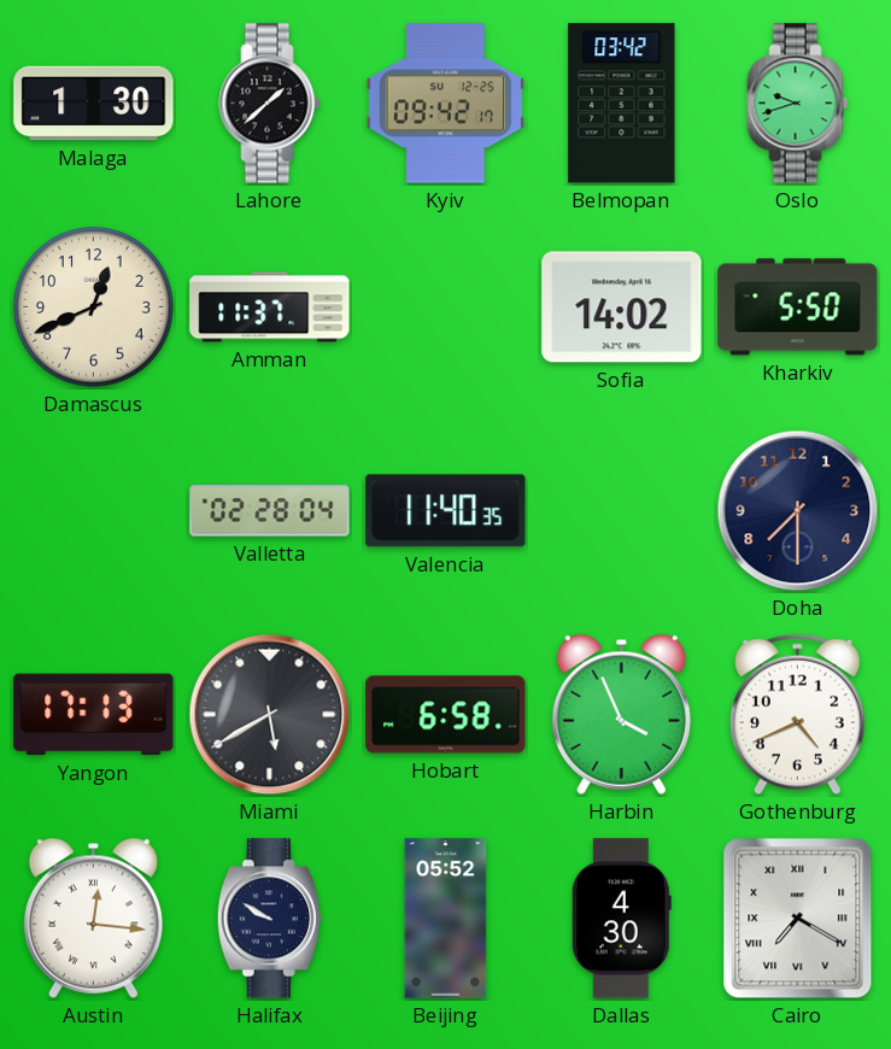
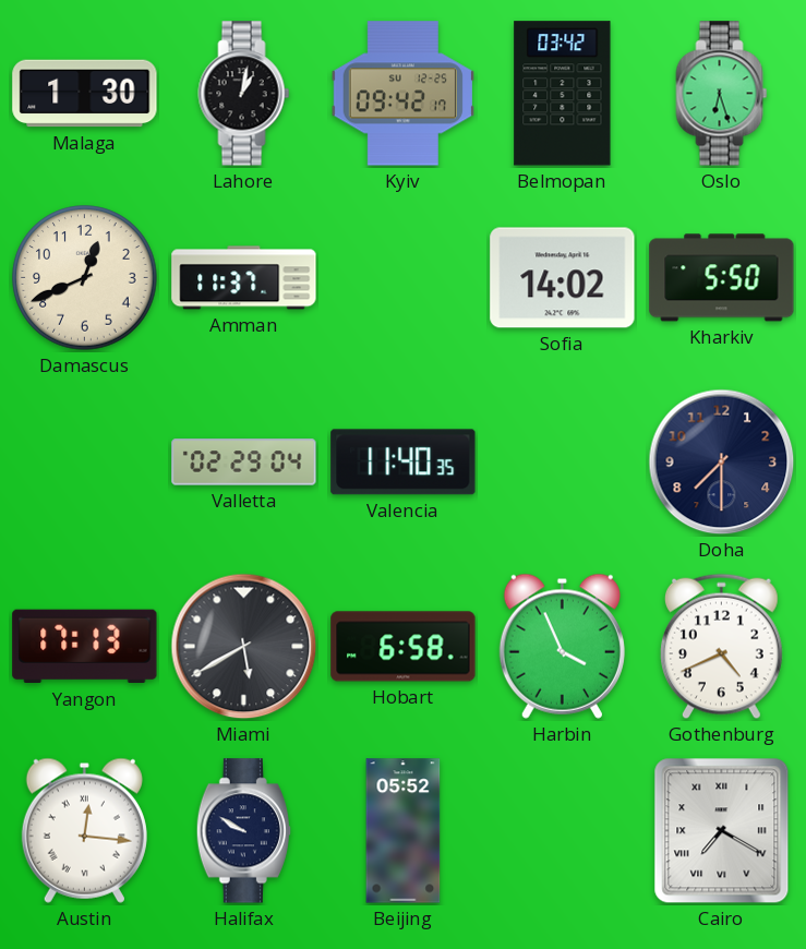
Lahore: 1:38 -> 1:02 (244, 94)
Oslo: 9:42 -> 6:27 (722, 94)
Valletta: 02:28 -> 02:29 (244, 463)
Dallas: 4:30 -> none (621, 919)
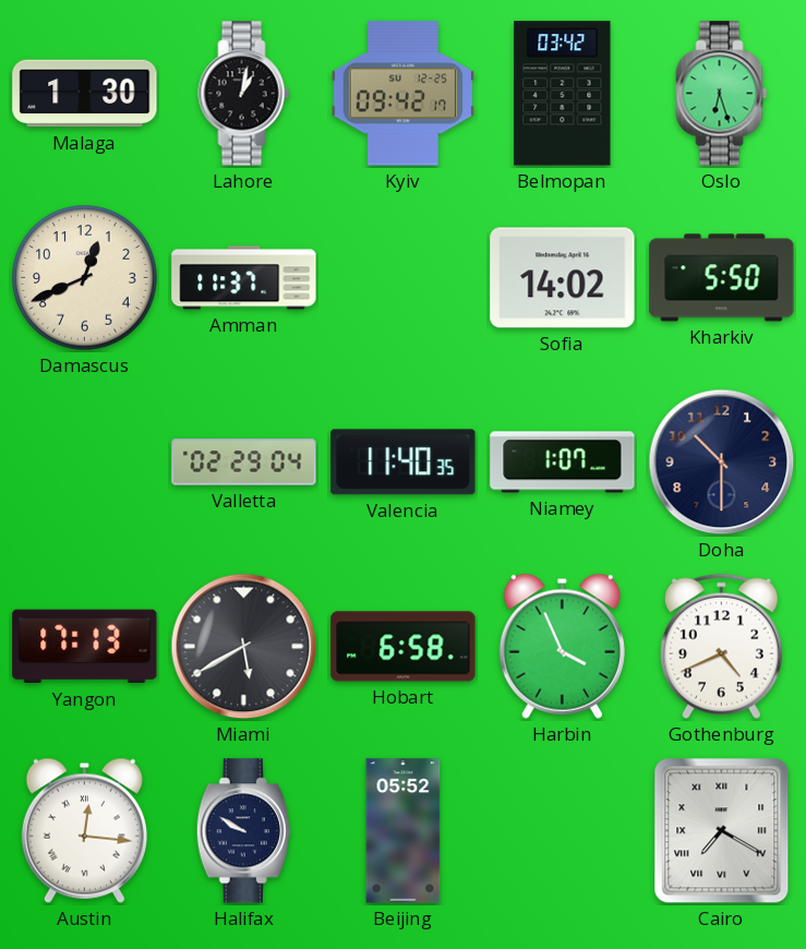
Niamey: none -> 1:07 (563, 463)
Doha: 7:30 -> 10:30 (722, 463)
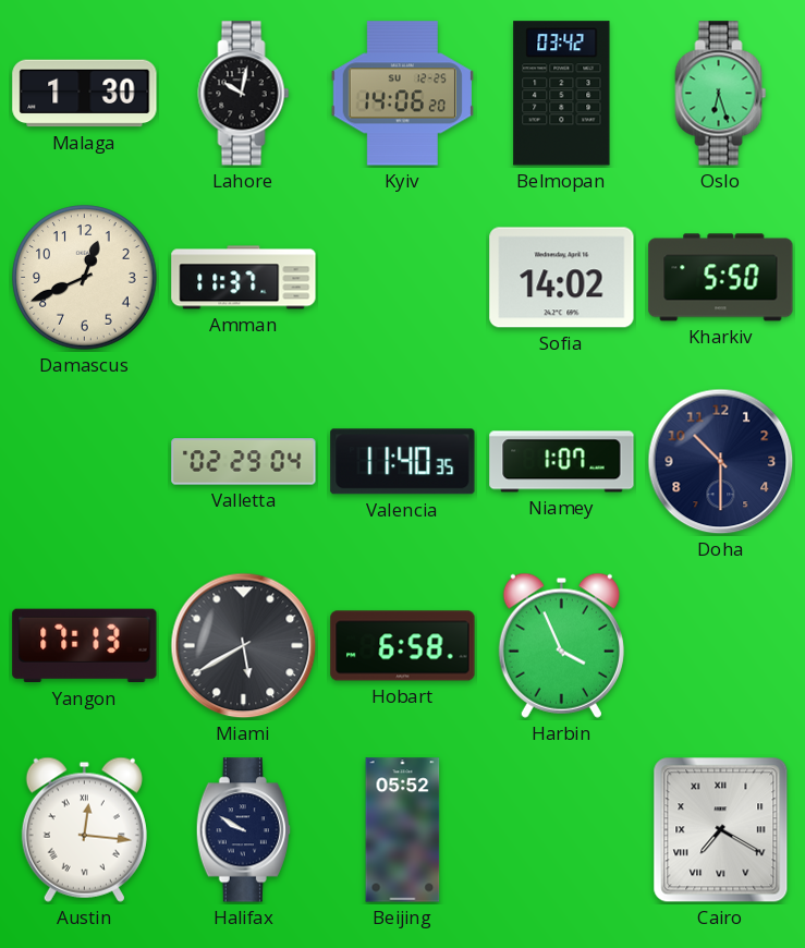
Lahore: 1:02 -> 10:02 (244, 94)
Kyiv: 09:42 -> 14:06 (402, 94)
Gothenburg: 4:41 -> none (721, 647)
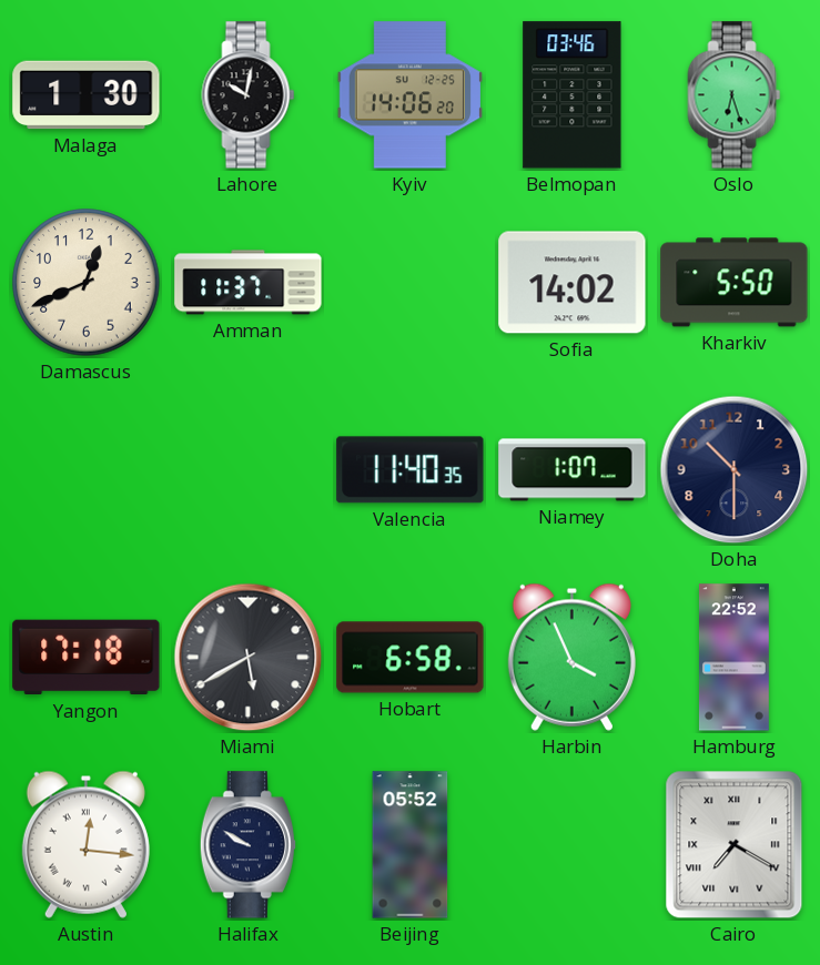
Belmopan: 03:42 -> 03:46 (573, 95)
Valletta: 02:29 -> none (244, 462)
Yangon: 17:13 -> 17:18 (87, 658)
Hamburg: none -> 22:52 (735, 658)
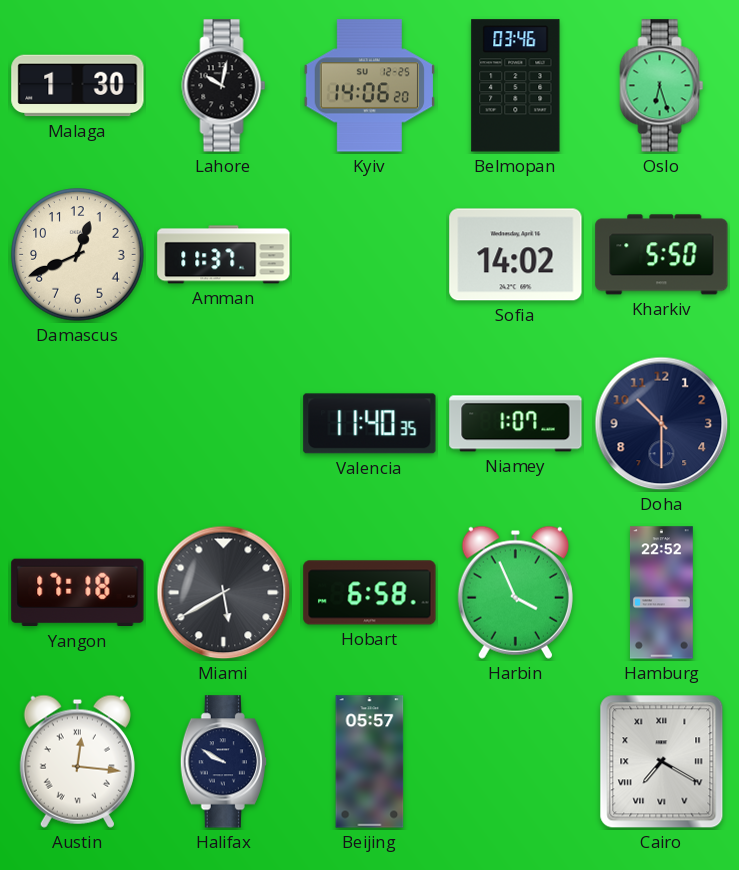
Beijing: 05:52 -> 05:57 (370, 762)
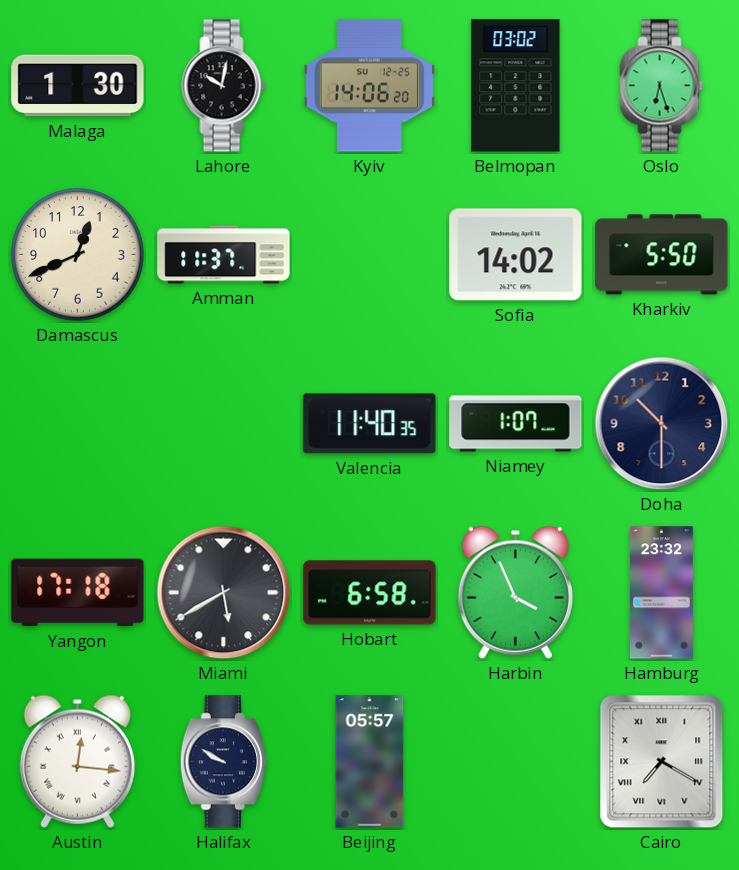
Belmopan: 03:46 -> 03:02 (516, 86)
Hamburg: 22:52 -> 23:32 (662, 593)
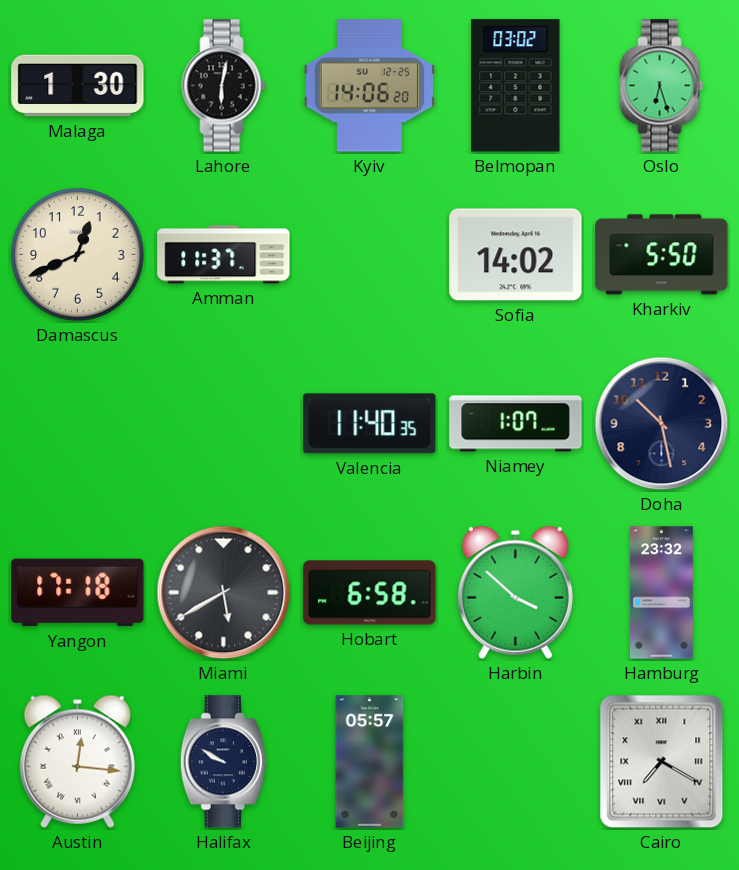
Lahore: 10:02 -> 6:02 (224, 86)
Doha: 10:30 -> 10:28 (662, 424)
Harbin: 3:56 -> 3:52 (515, 592)
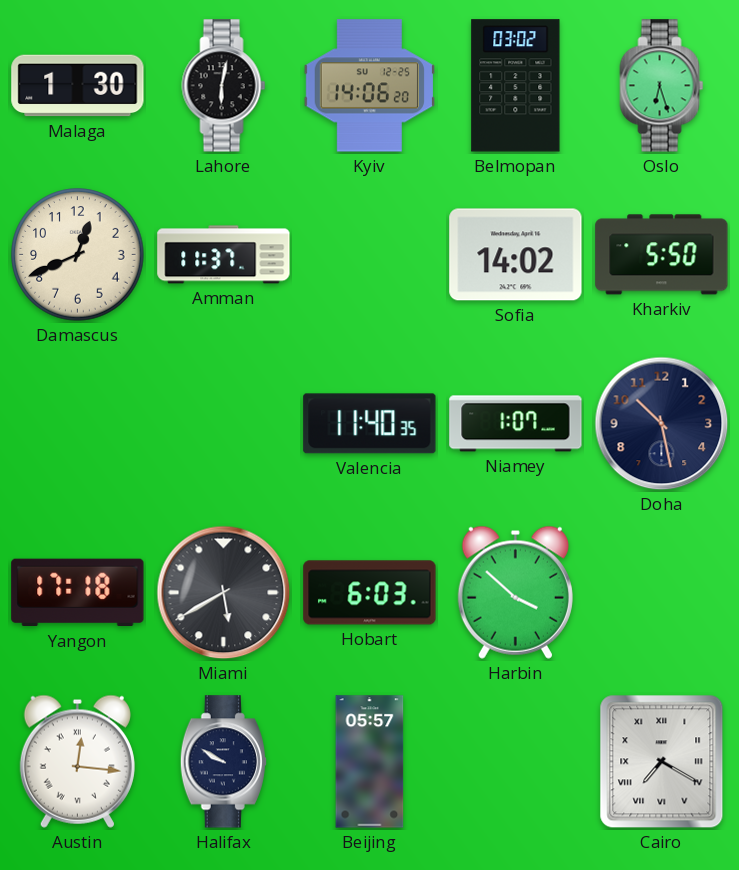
Hobart: 6:58 -> 6:03 (370, 593)
Hamburg: 23:32 -> none (662, 593)
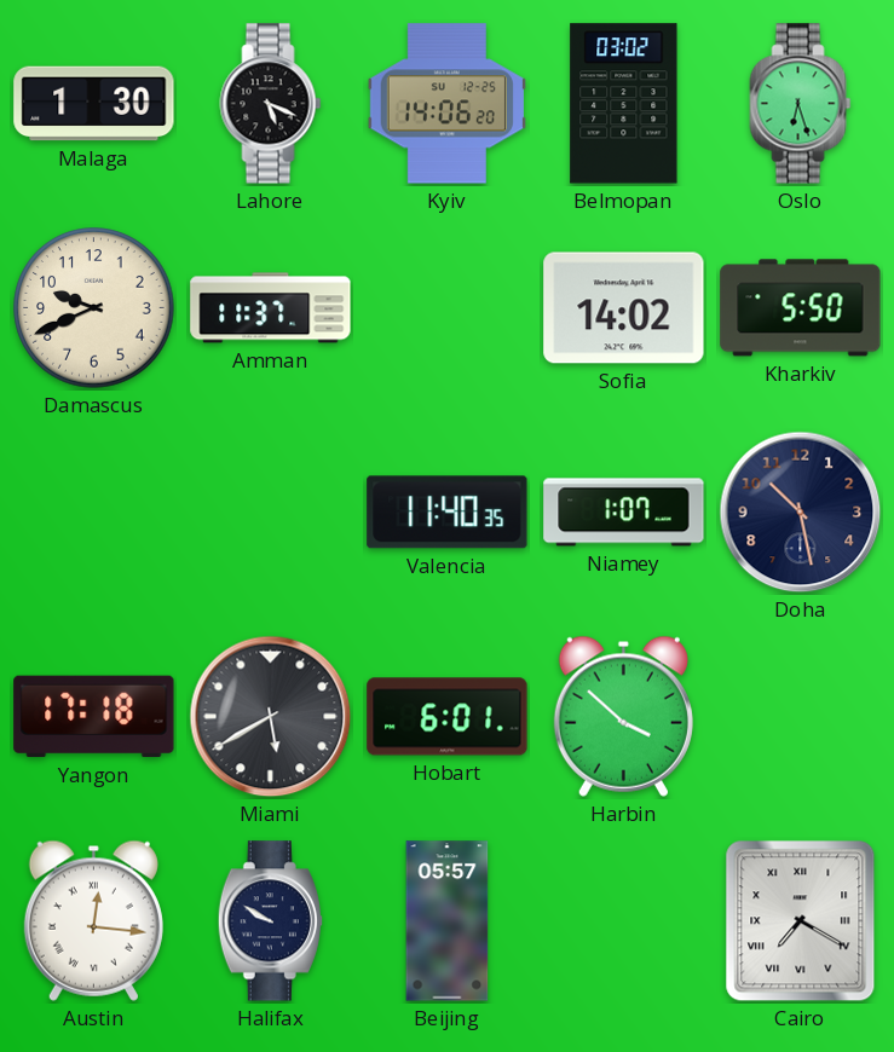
Lahore: 6:02 -> 5:19 (271, 104)
Damascus: 12:41 -> 9:41 (94, 308)
Hobart: 6:03 -> 6:01 (448, 717)
